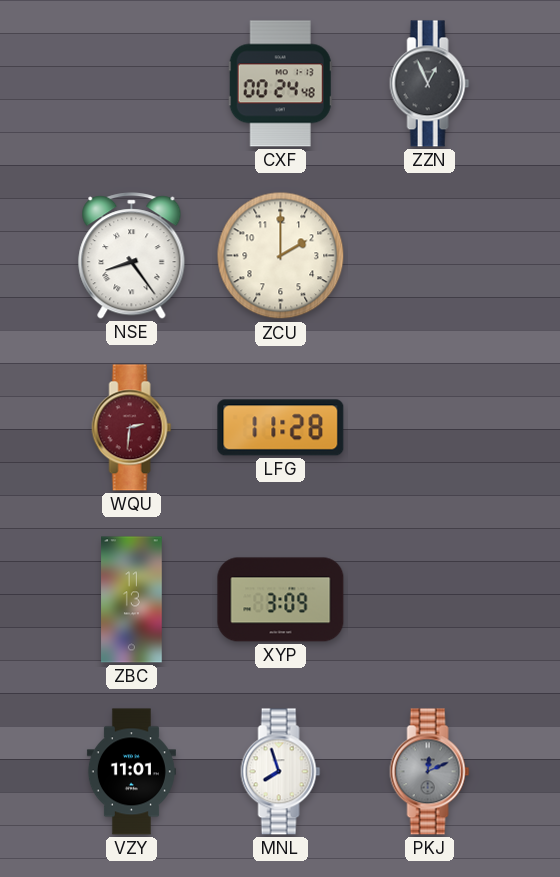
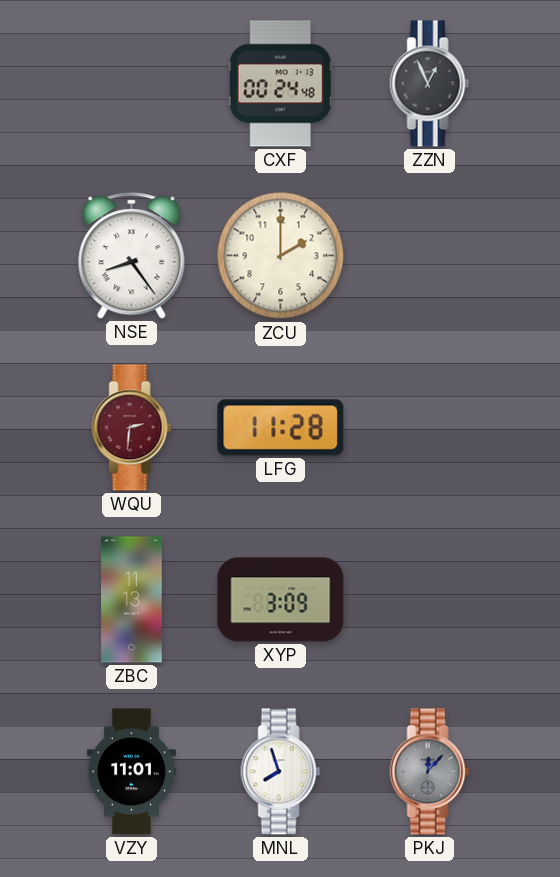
PKJ: 12:11 -> 12:07 (430, 772)
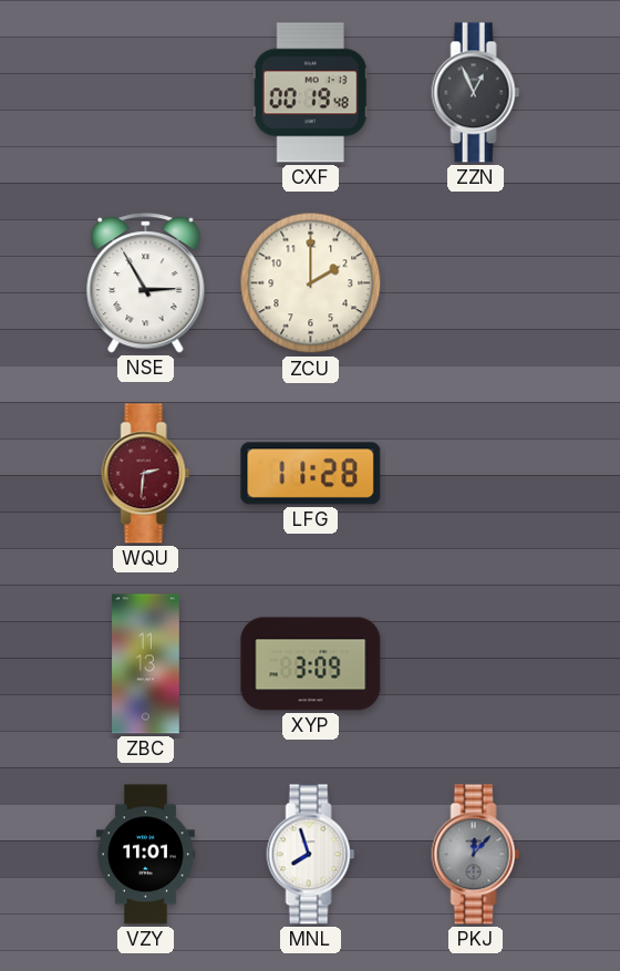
CXF: 00:24 -> 00:19 (310, 93)
NSE: 8:24 -> 2:55 (146, 283)
